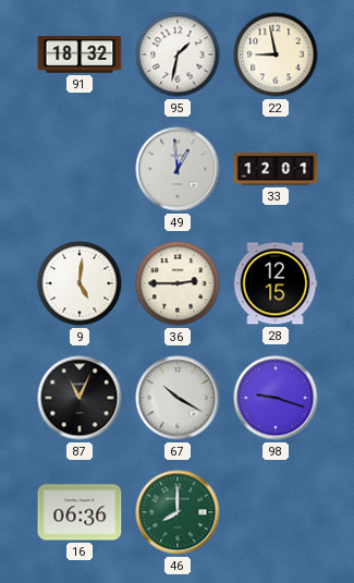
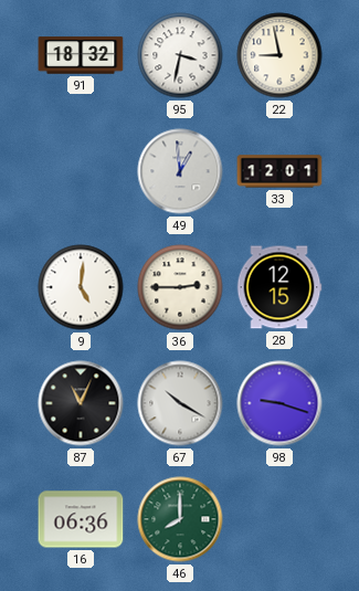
95: 1:32 -> 3:32 (180, 55)
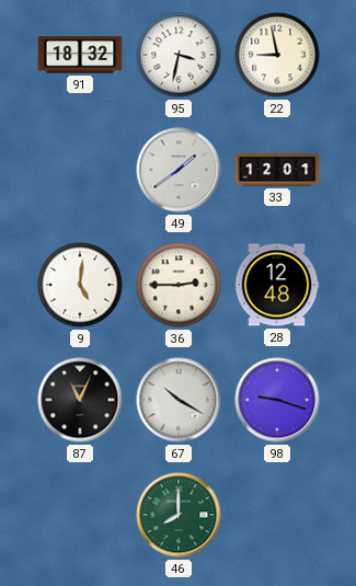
49: 12:59 -> 1:39 (179, 170)
28: 12:15 -> 12:48 (277, 285)
16: 06:36 -> none (81, 519)
